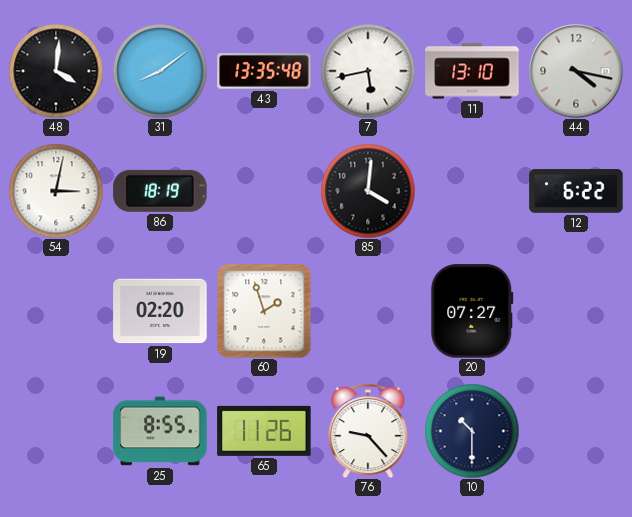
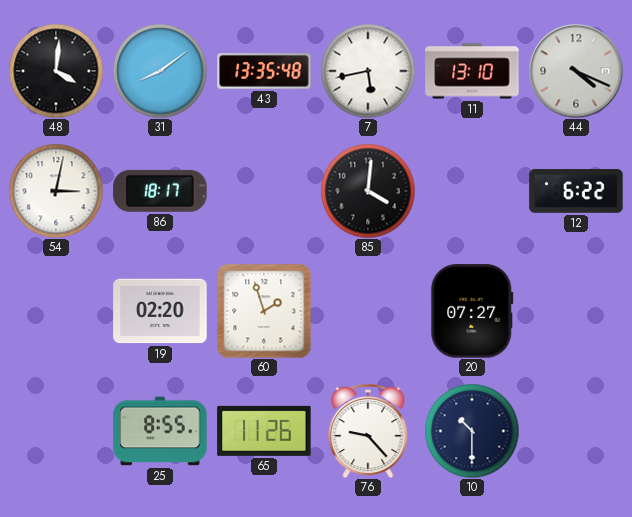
44: 4:17 -> 4:19 (576, 71)
86: 18:19 -> 18:17 (160, 191)
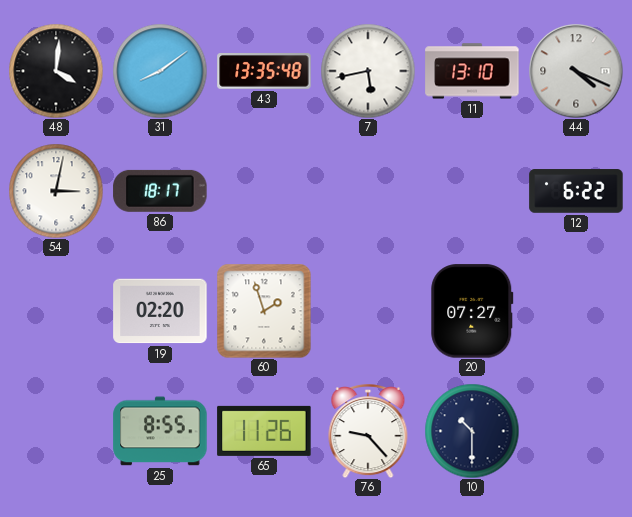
85: 4:01 -> none (368, 191)
